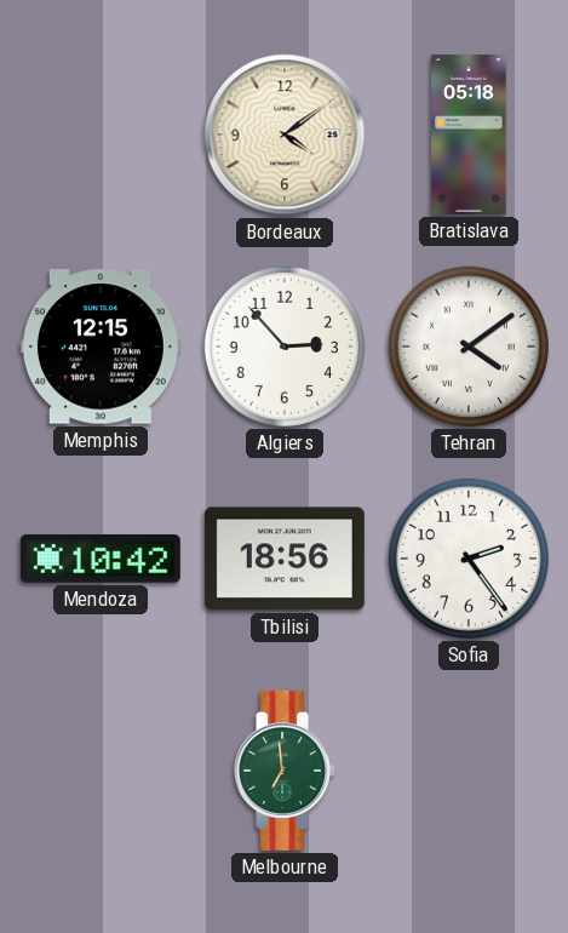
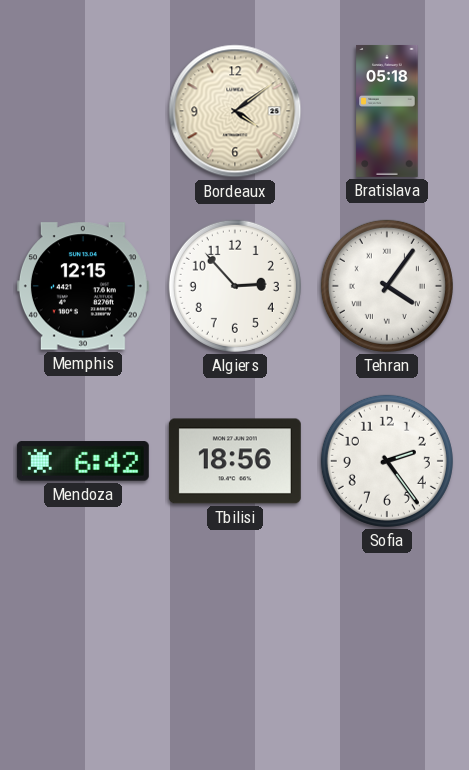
Tehran: 4:09 -> 4:06 (387, 286)
Mendoza: 10:42 -> 6:42 (83, 461)
Melbourne: 6:59 -> none (286, 771)
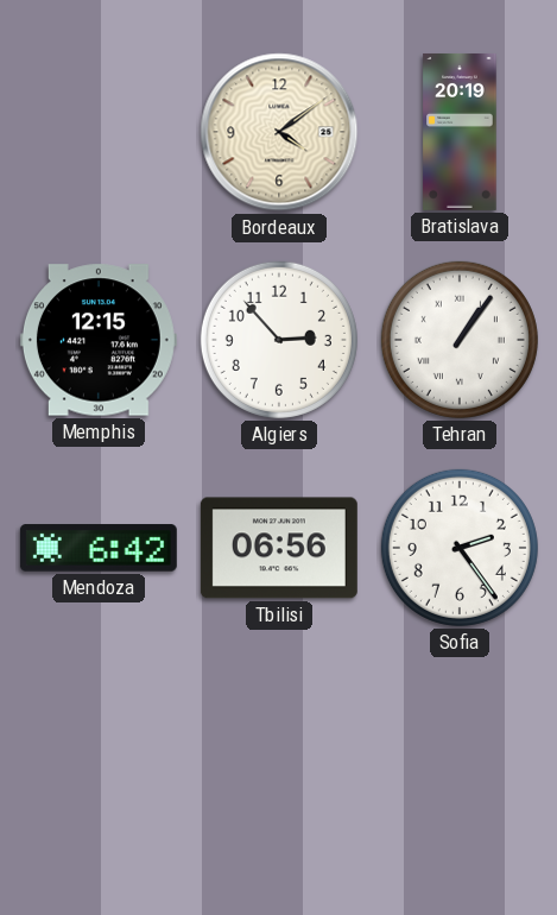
Bratislava: 05:18 -> 20:19 (460, 132)
Tehran: 4:06 -> 1:06 (460, 340)
Tbilisi: 18:56 -> 06:56 (279, 548)
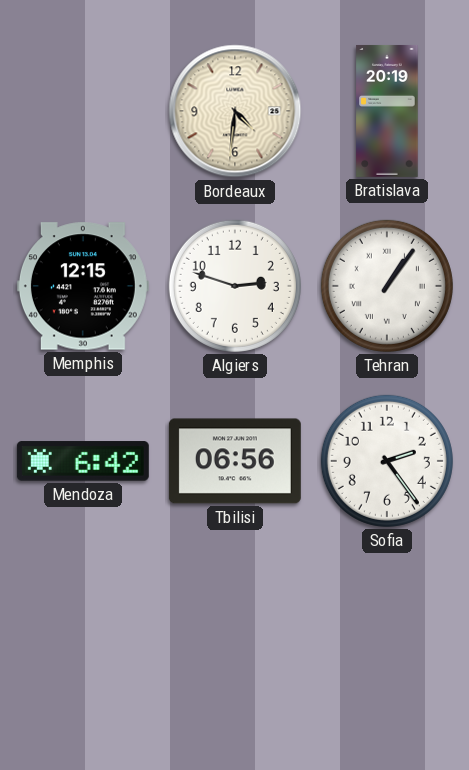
Bordeaux: 4:09 -> 4:31 (235, 111)
Algiers: 2:53 -> 2:48 (235, 286)
